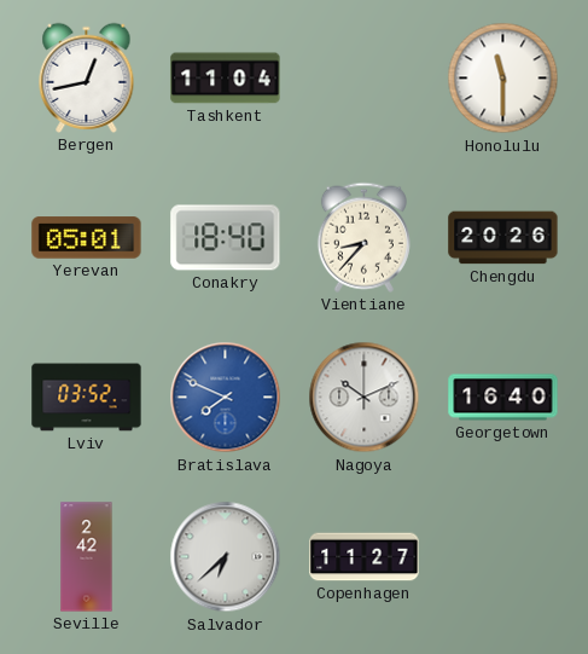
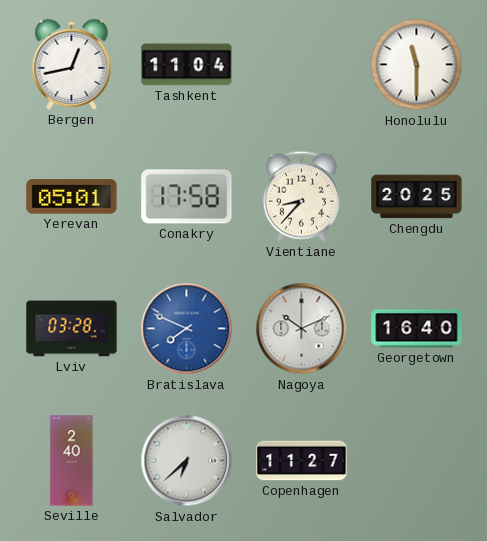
Conakry: 18:40 -> 17:58 (187, 197)
Chengdu: 20:26 -> 20:25 (417, 197)
Lviv: 03:52 -> 03:28 (72, 329)
Seville: 2:42 -> 2:40 (72, 461)
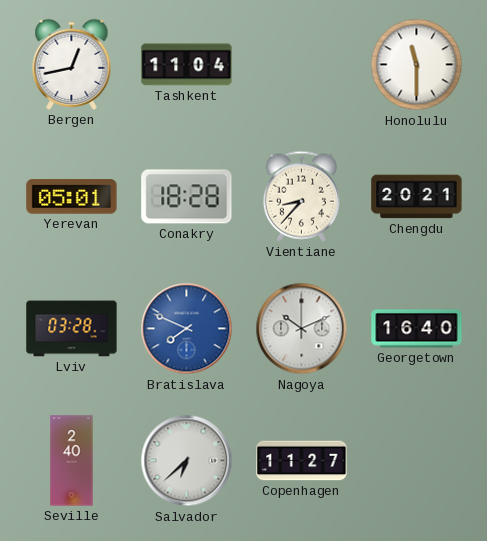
Conakry: 17:58 -> 18:28 (187, 197)
Chengdu: 20:25 -> 20:21 (417, 197)
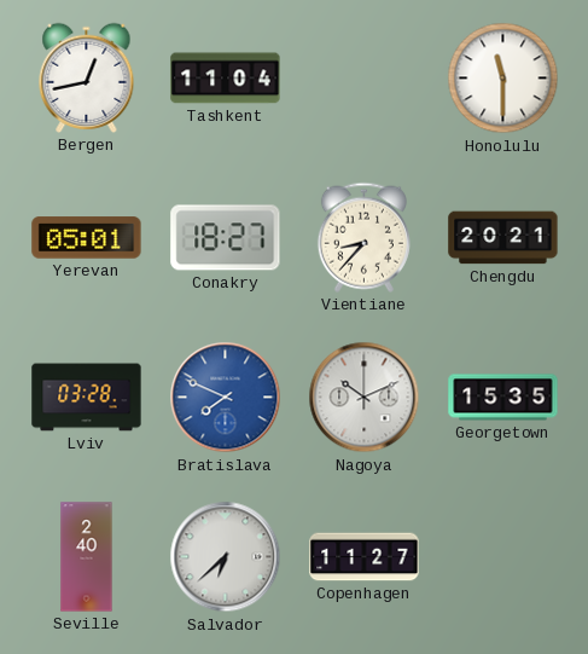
Conakry: 18:28 -> 18:27 (226, 238)
Georgetown: 16:40 -> 15:35 (503, 398)
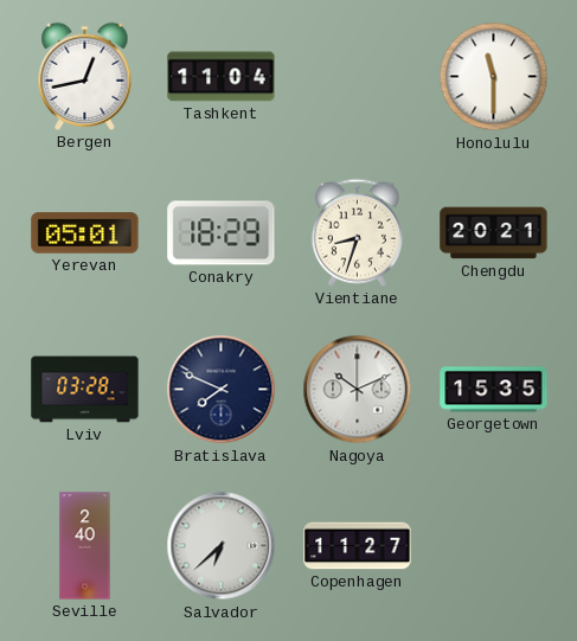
Conakry: 18:27 -> 18:29 (222, 233)
Vientiane: 8:37 -> 8:33 (357, 232)
Bratislava dial: blue -> navy (222, 390)
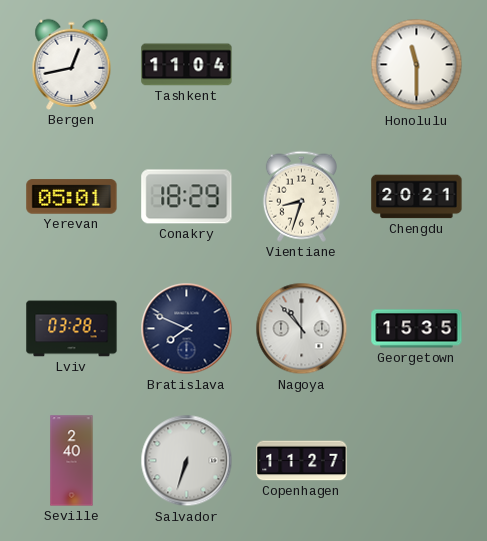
Nagoya: 10:11 -> 10:53 (302, 329)
Salvador: 6:38 -> 6:33 (187, 461)
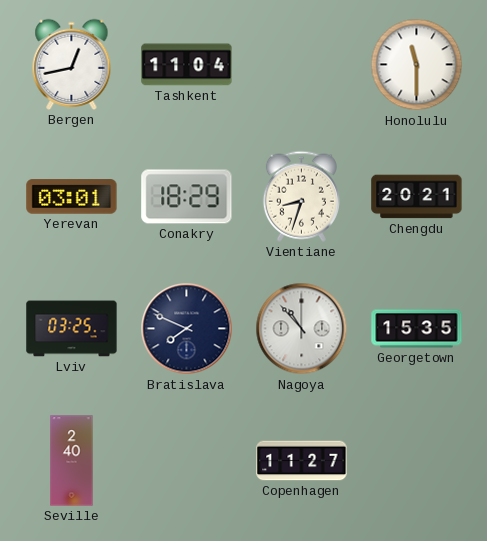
Yerevan: 05:01 -> 03:01 (72, 197)
Lviv: 03:28 -> 03:25 (72, 329)
Salvador: 6:33 -> none (187, 461)
